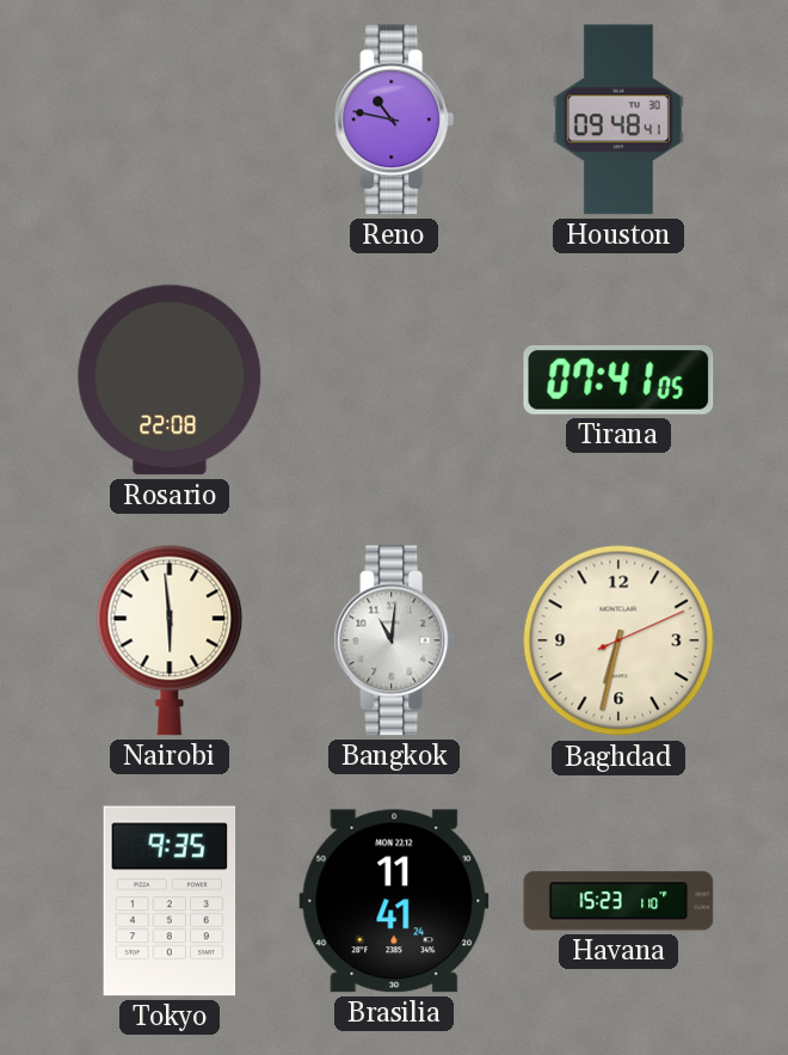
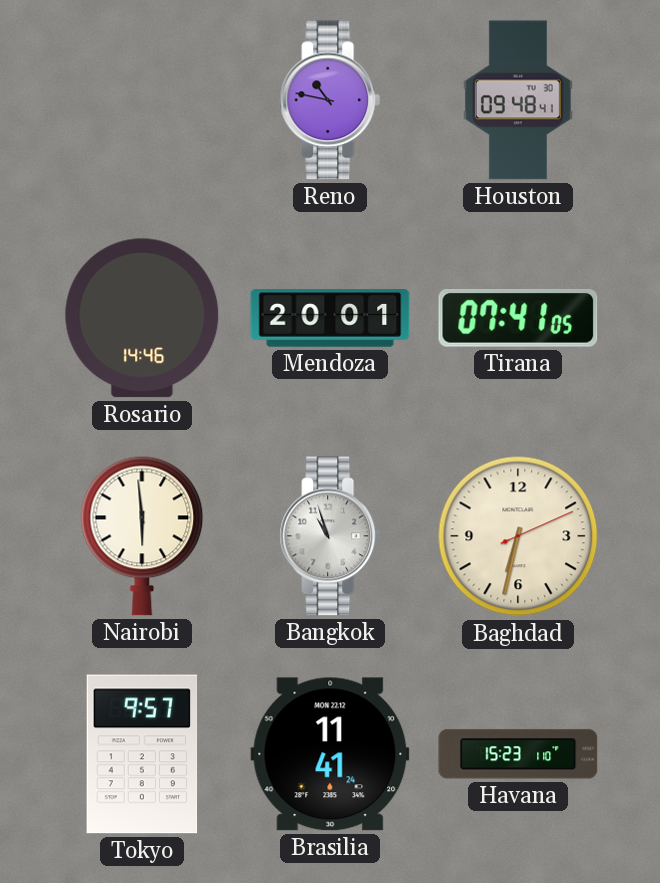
Rosario: 22:08 -> 14:46 (142, 318)
Mendoza: none -> 20:01 (330, 318)
Bangkok: 11:01 -> 10:57 (330, 536)
Tokyo: 9:35 -> 9:57 (142, 754)
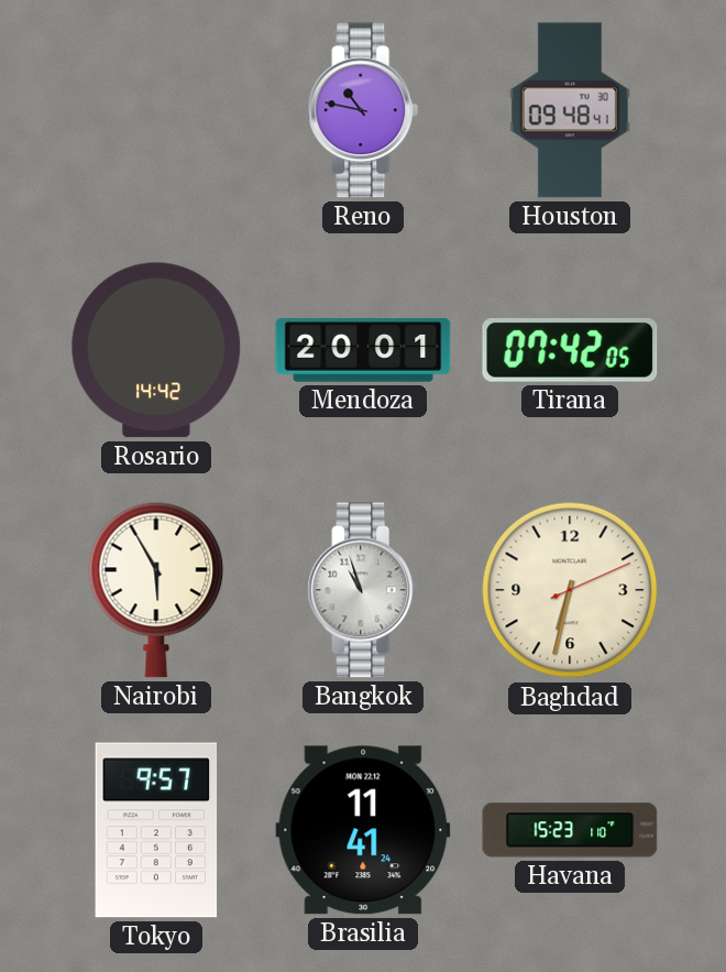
Rosario: 14:46 -> 14:42 (156, 350)
Tirana: 07:41 -> 07:42 (570, 351)
Nairobi: 5:59 -> 5:55 (156, 590)
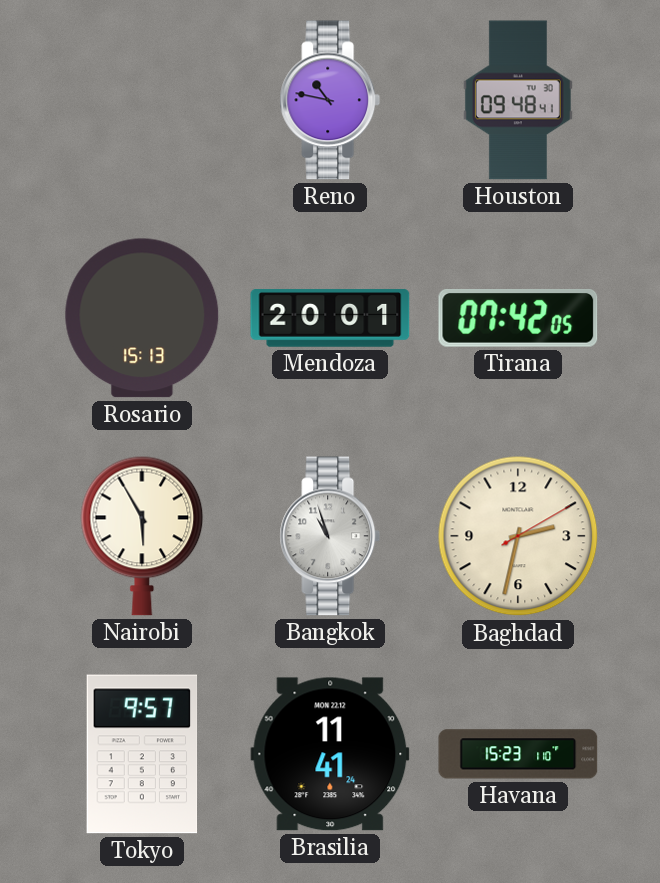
Rosario: 14:42 -> 15:13 (142, 318)
Baghdad: 6:32 -> 2:32 (518, 536)
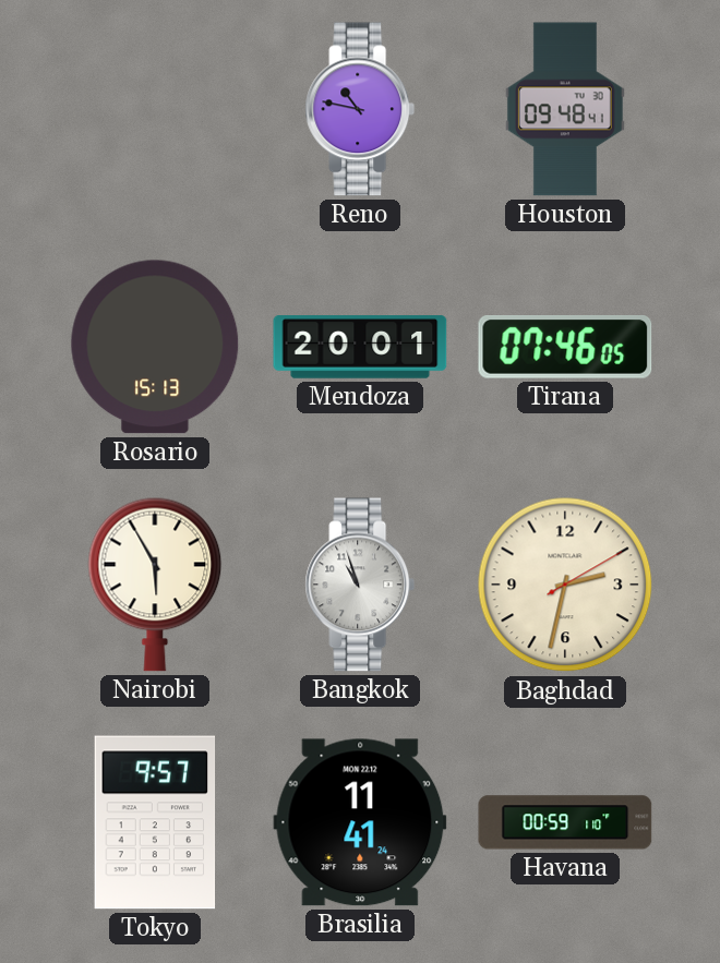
Tirana: 07:42 -> 07:46 (565, 348)
Havana: 15:23 -> 00:59 (565, 822)
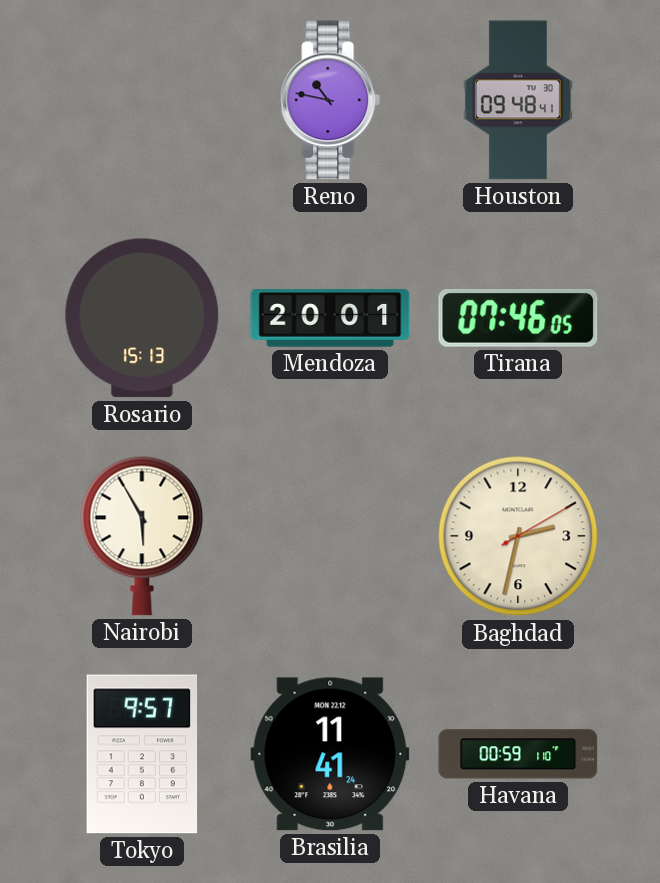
Bangkok: 10:57 -> none (360, 585)
